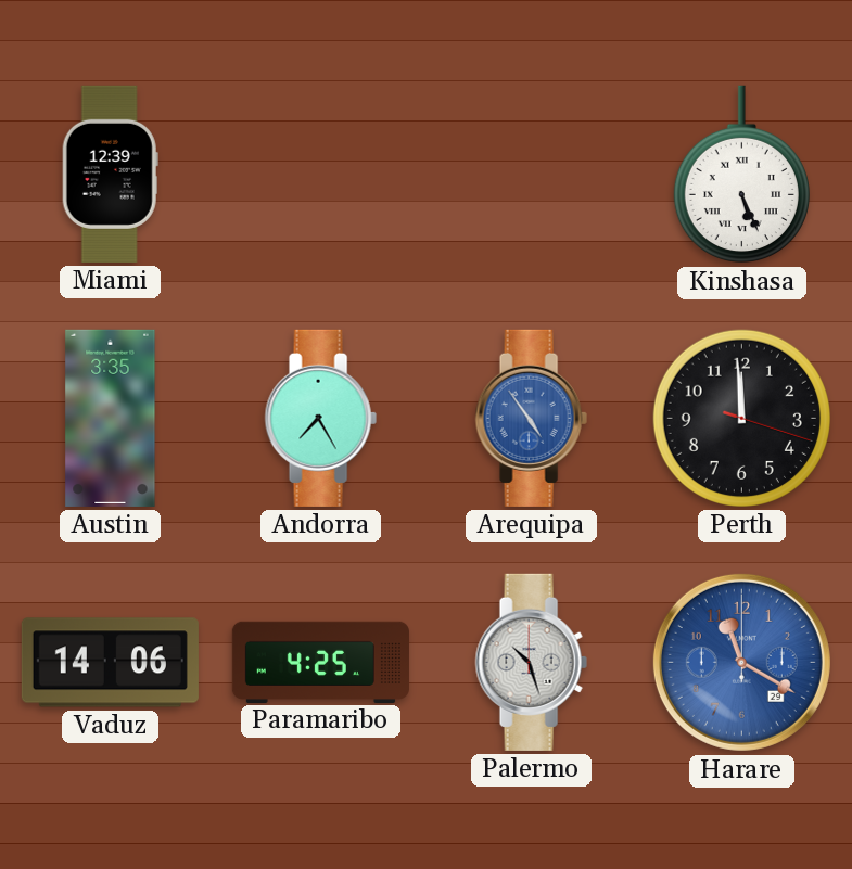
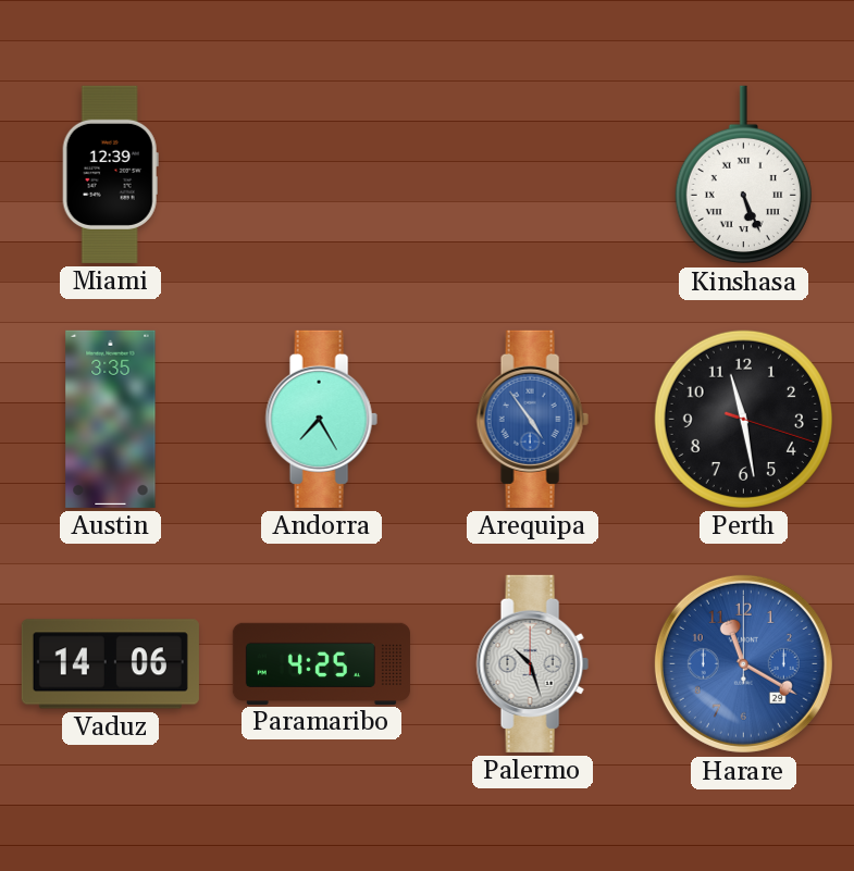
Perth: 11:59 -> 11:28 (743, 419)
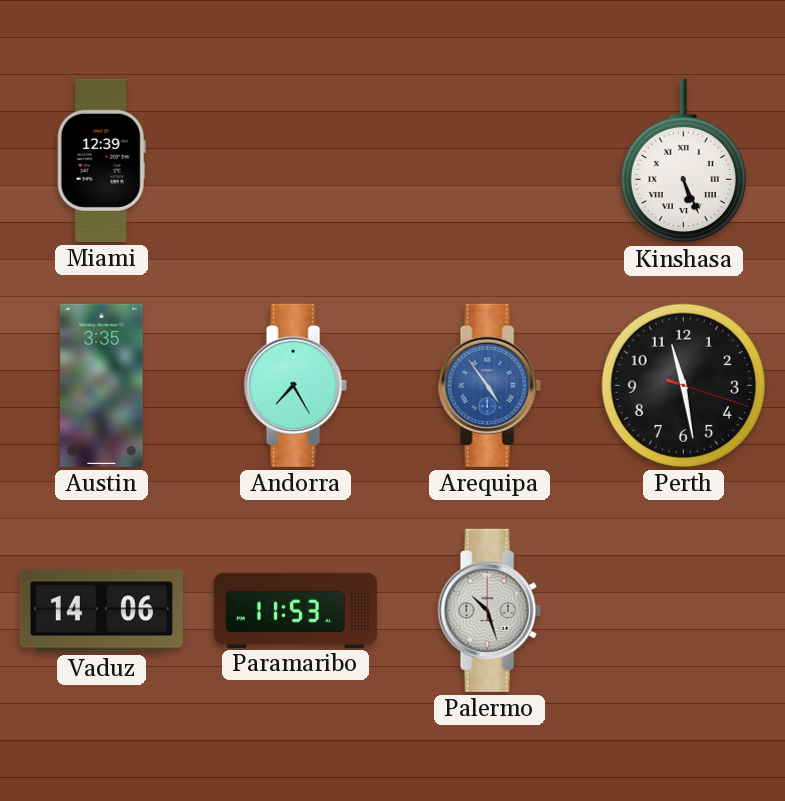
Paramaribo: 4:25 -> 11:53 (295, 610)
Harare: 11:20 -> none (743, 663)
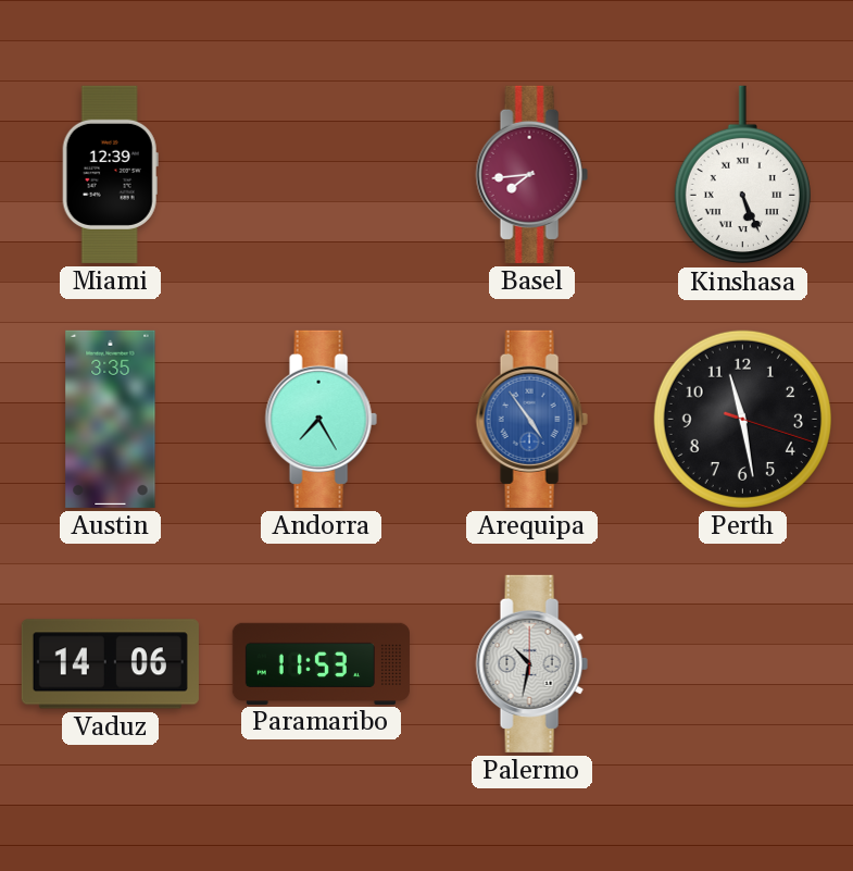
Basel: none -> 7:44 (531, 174)
Palermo: 10:27 -> 10:32 (531, 663)
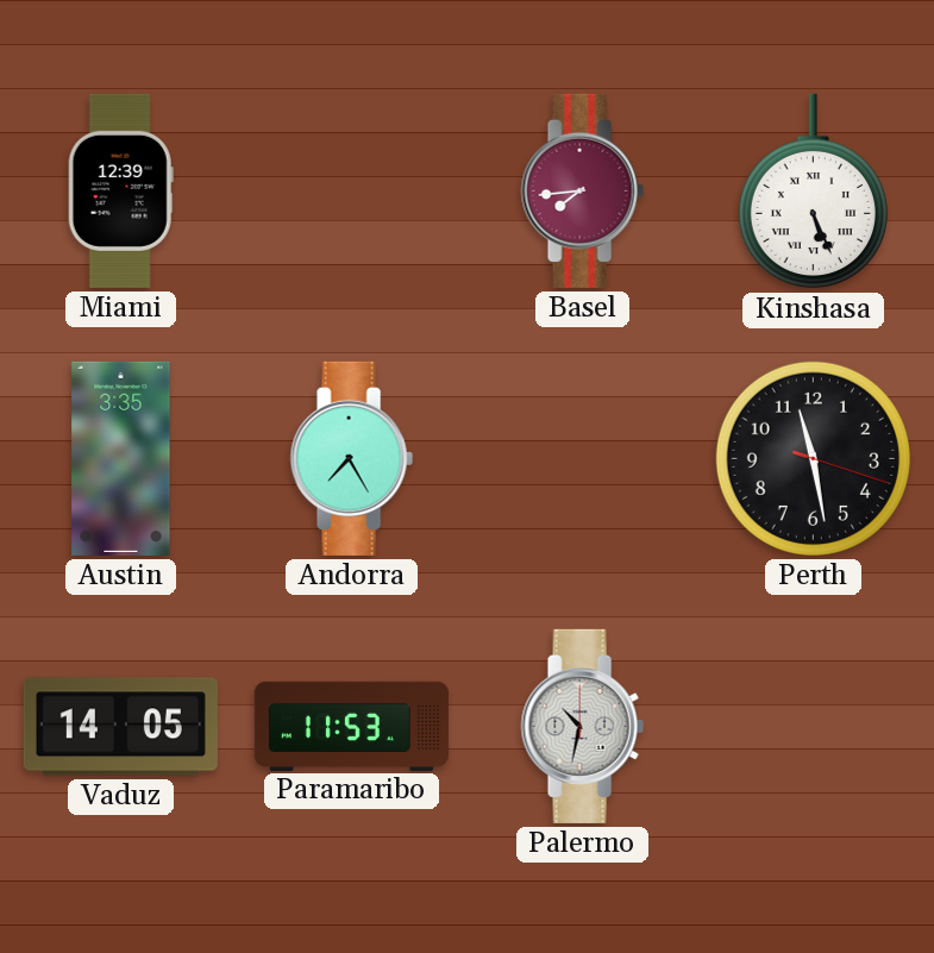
Arequipa: 4:54 -> none (531, 419)
Vaduz: 14:06 -> 14:05 (120, 727)
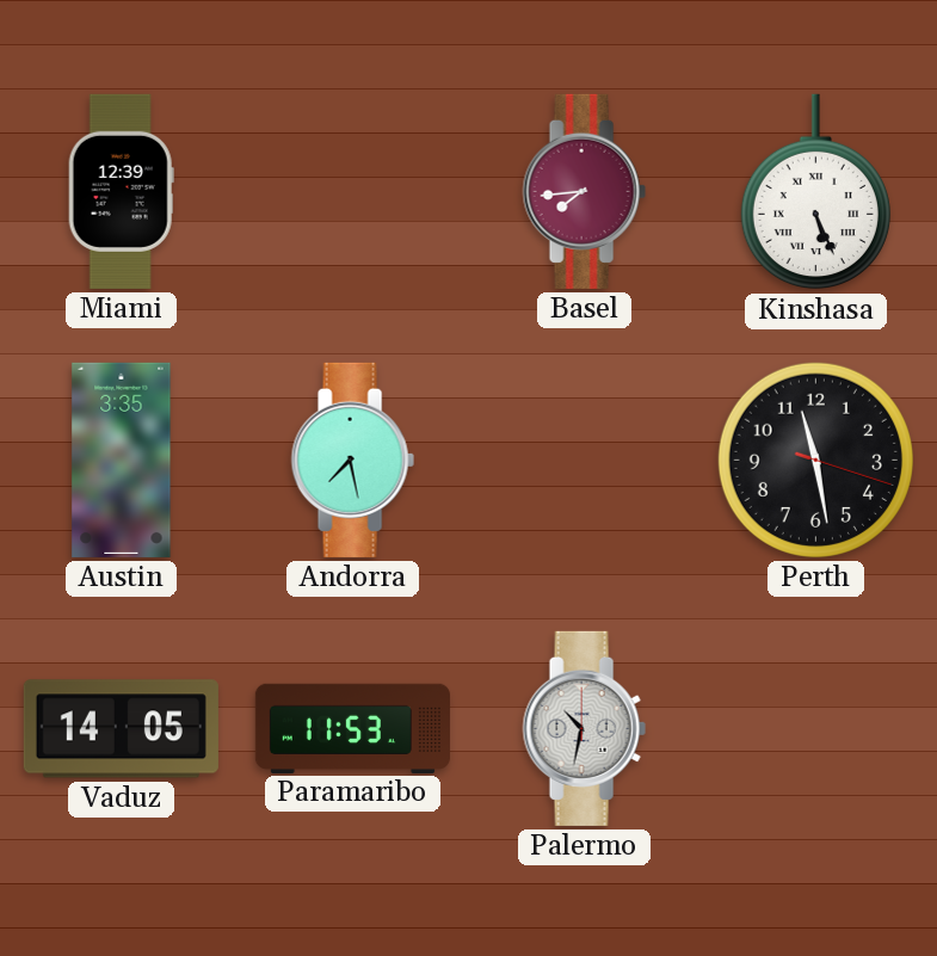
Andorra: 7:25 -> 7:28 (352, 460)
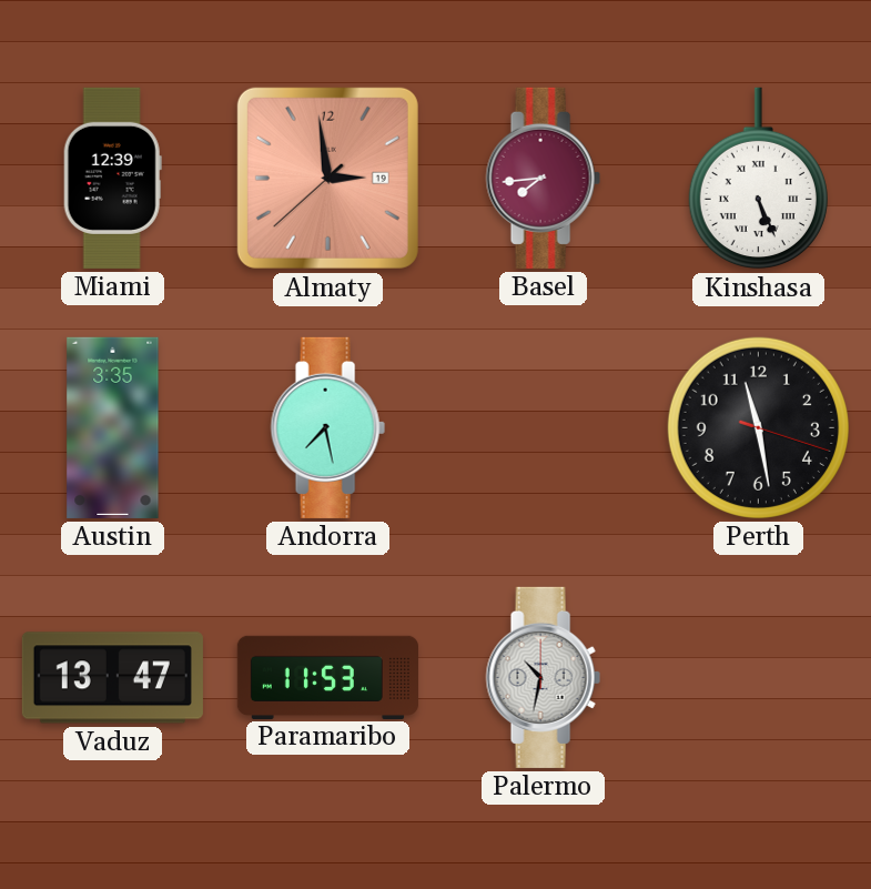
Almaty: none -> 2:58 (327, 178)
Vaduz: 14:05 -> 13:47 (112, 678)
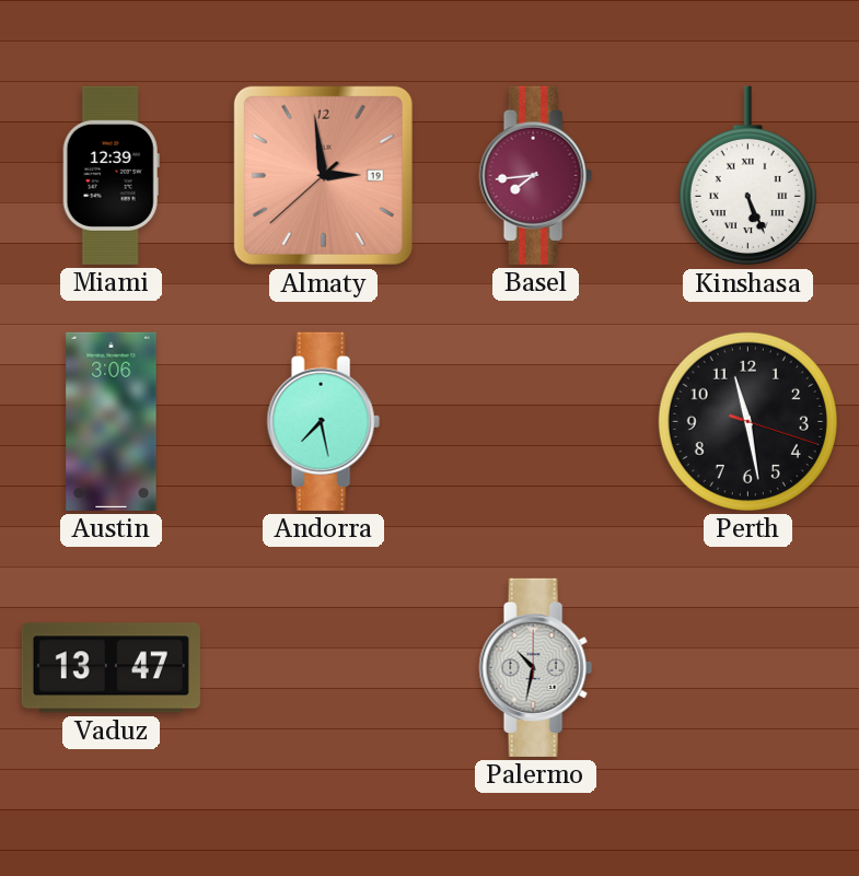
Austin: 3:35 -> 3:06 (112, 421)
Paramaribo: 11:53 -> none (327, 677)
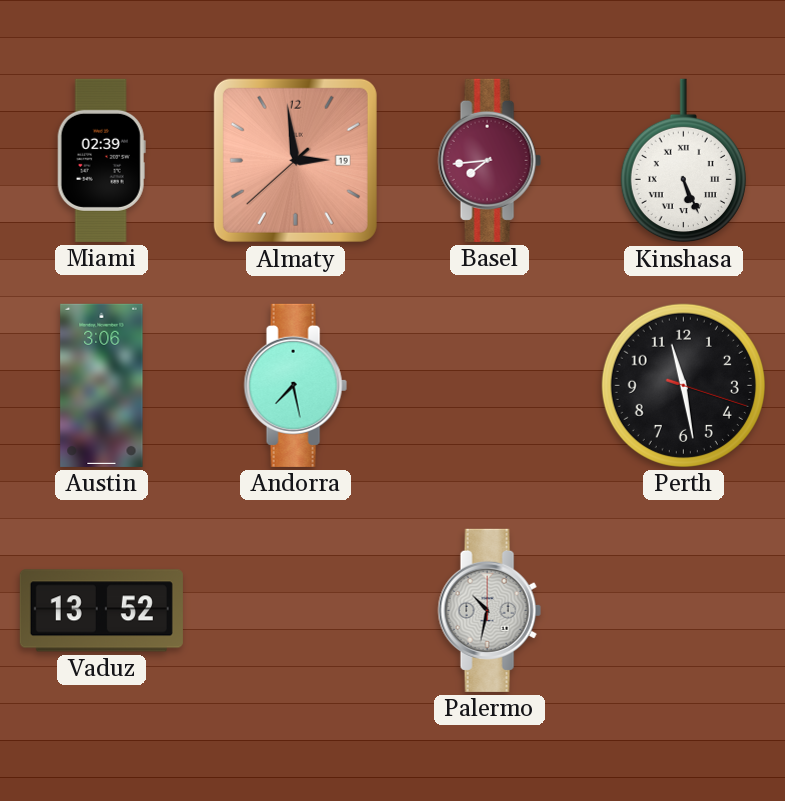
Miami: 12:39 -> 02:39 (101, 160)
Vaduz: 13:47 -> 13:52 (101, 611)
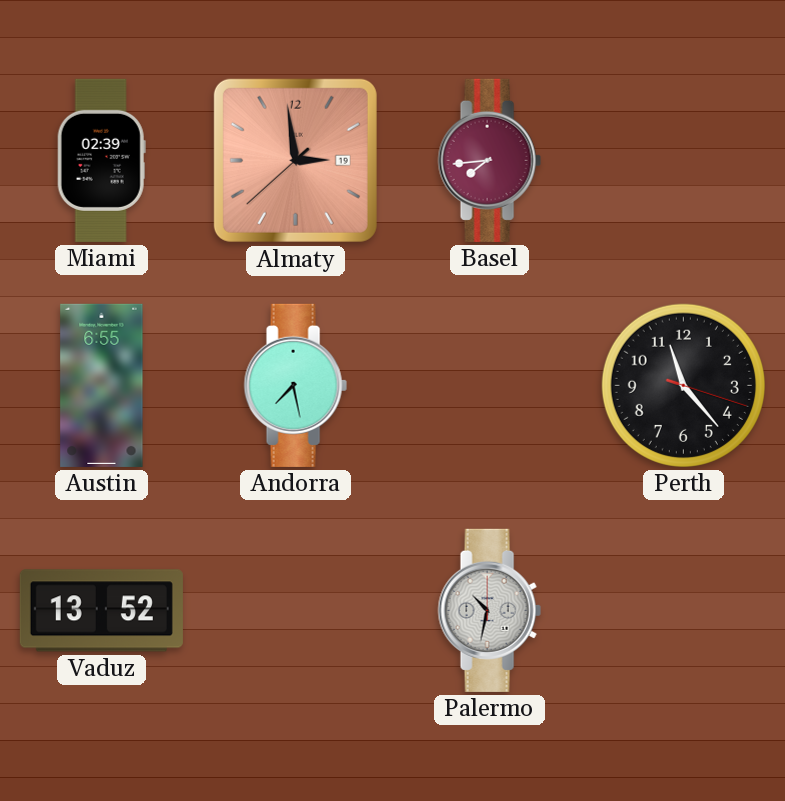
Kinshasa: 5:26 -> none (683, 161)
Austin: 3:06 -> 6:55 (102, 385)
Perth: 11:28 -> 11:23 (683, 385)
